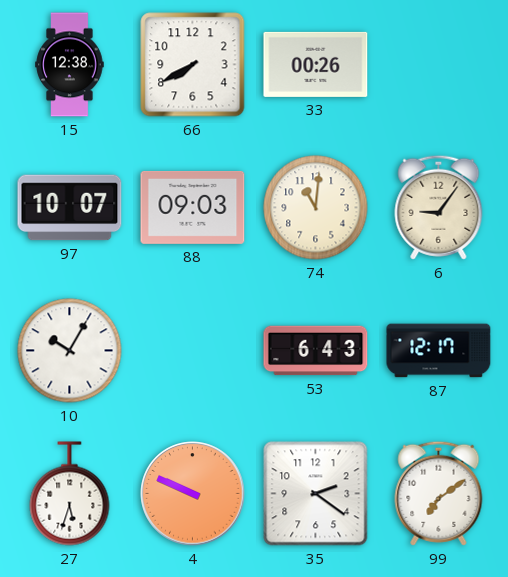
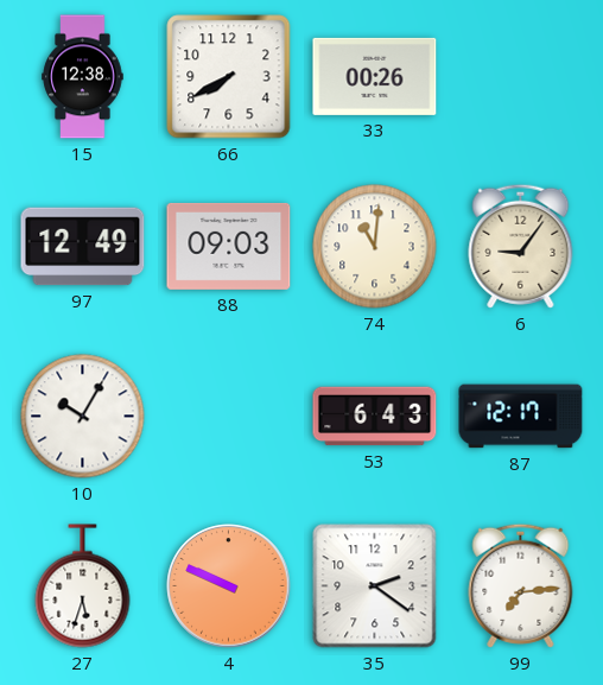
97: 10:07 -> 12:49 (83, 247)
99: 7:09 -> 7:14 (521, 585)
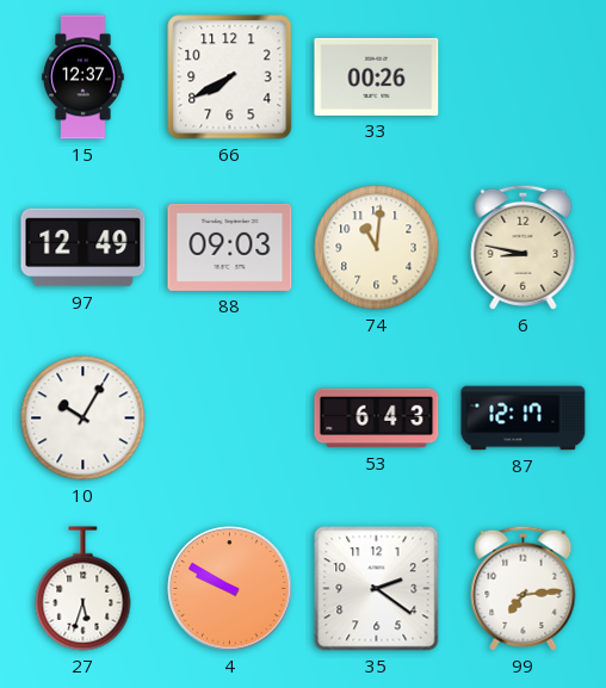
15: 12:38 -> 12:37 (84, 78)
6: 9:06 -> 8:47 (524, 247)
4: 9:49 -> 9:50 (230, 589)
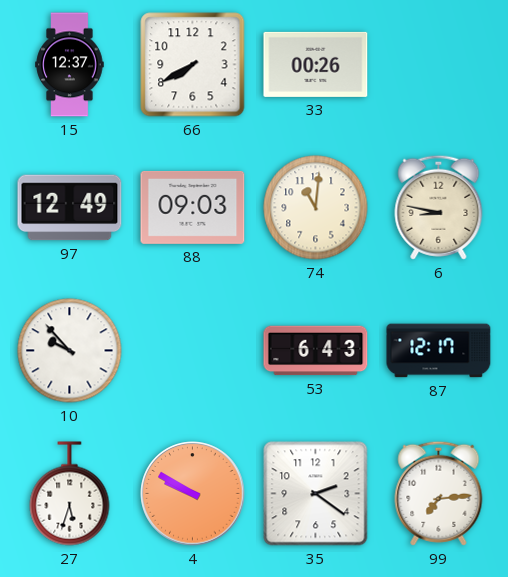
10: 10:05 -> 9:53 (70, 351)
